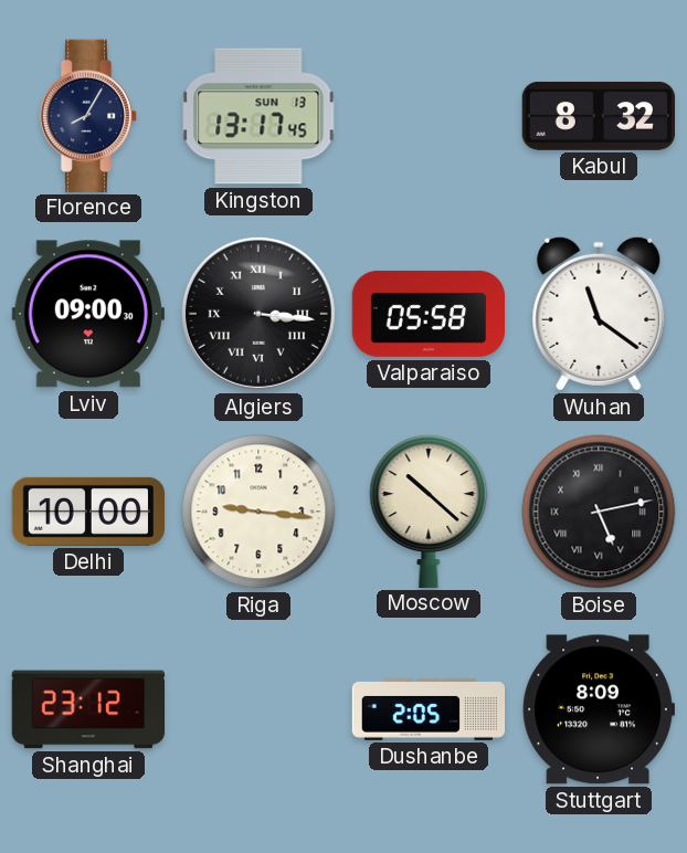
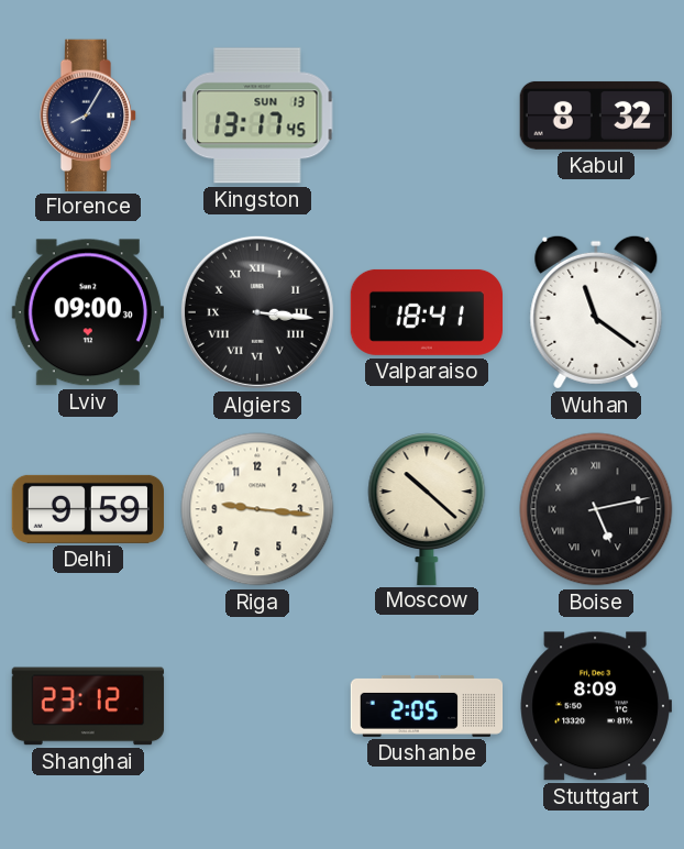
Valparaiso: 05:58 -> 18:41 (426, 312)
Delhi: 10:00 -> 9:59 (87, 509)
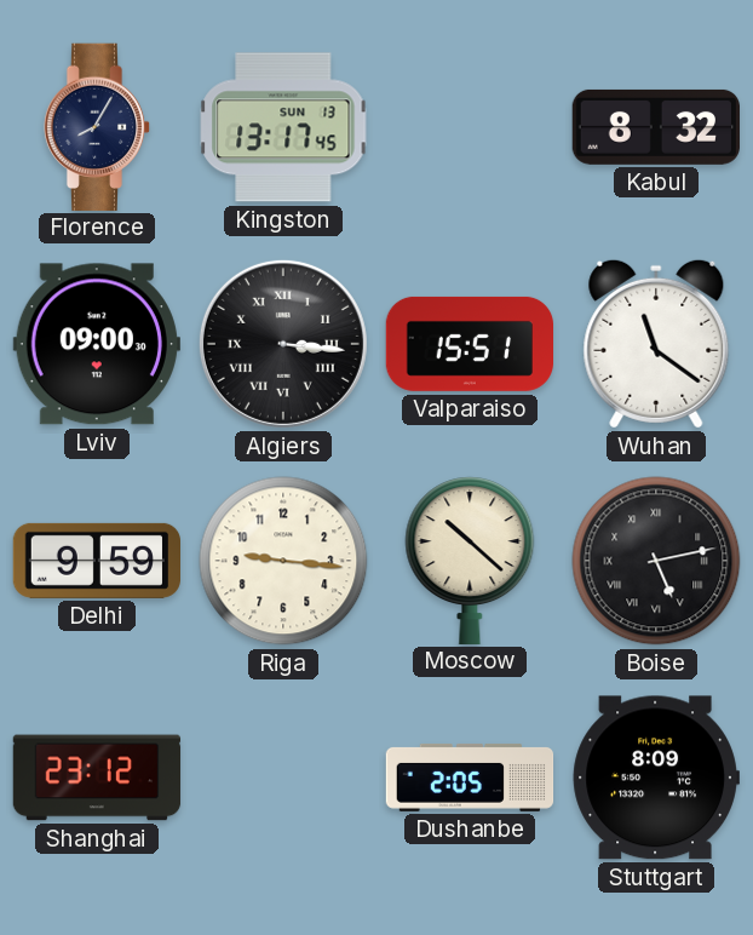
Valparaiso: 18:41 -> 15:51 (469, 344)
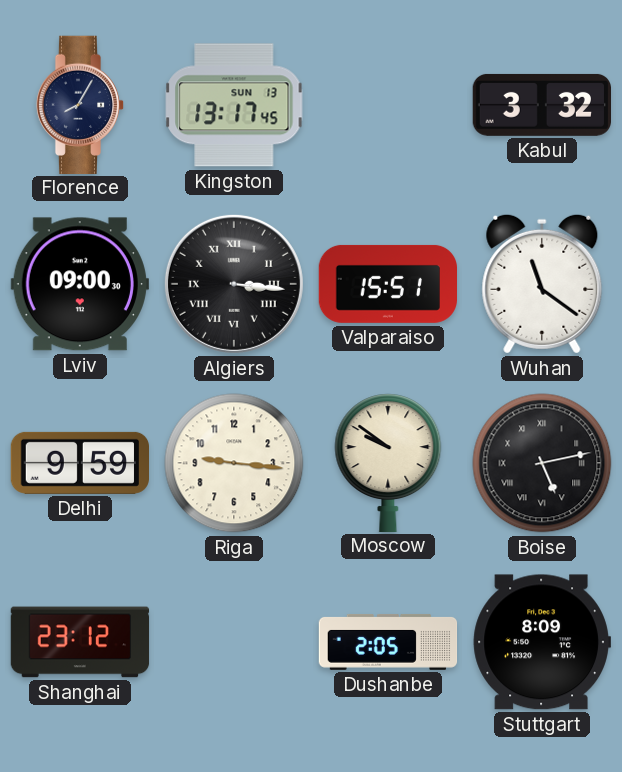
Kabul: 8:32 -> 3:32 (541, 105)
Moscow: 10:22 -> 9:51 (388, 462)
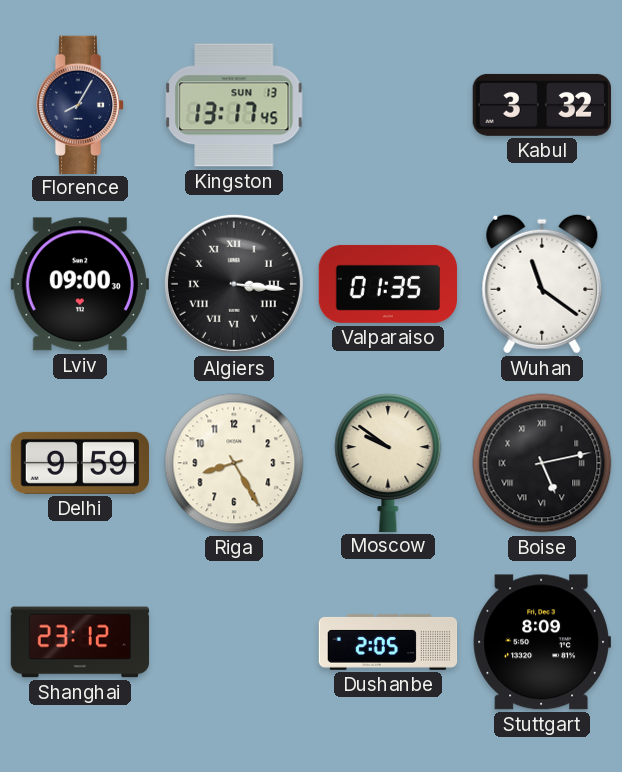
Valparaiso: 15:51 -> 01:35 (387, 284)
Riga: 9:16 -> 8:25 (234, 463)
